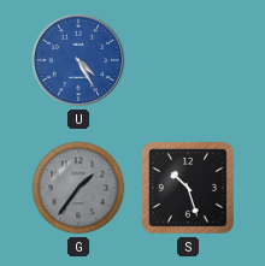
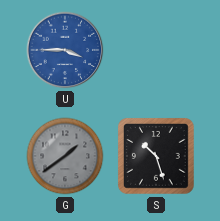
U: 4:25 -> 3:45 (65, 50)
G: 1:36 -> 1:39 (65, 156)
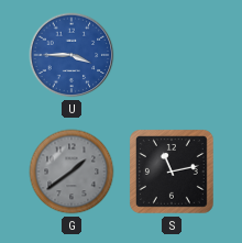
S: 10:27 -> 11:13 (173, 173)
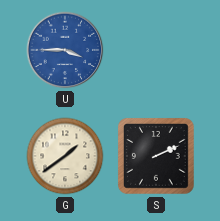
G dial: grey -> cream (65, 156)
S: 11:13 -> 2:11 (157, 157)
